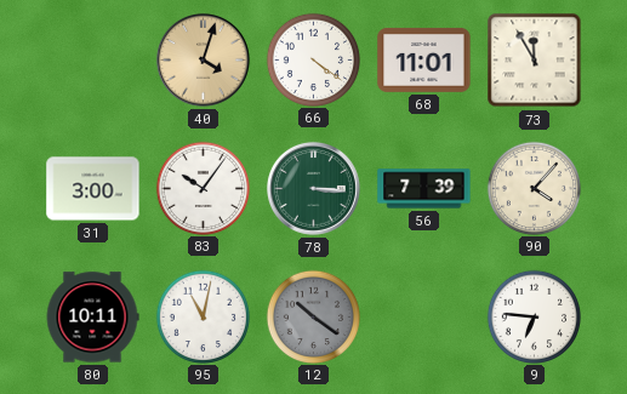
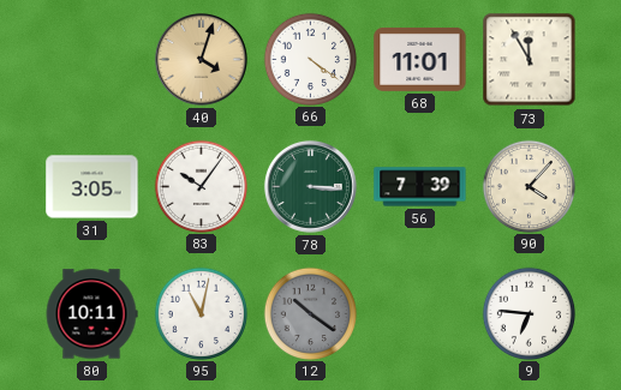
31: 3:00 -> 3:05 (92, 187)
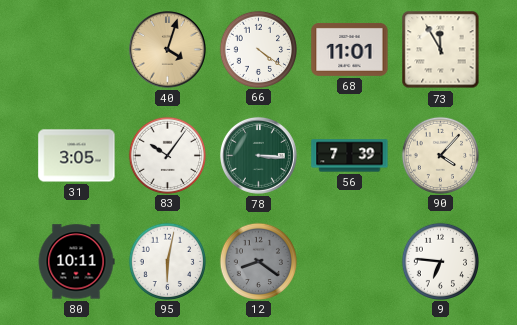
95: 11:02 -> 6:02 (167, 261)
12: 10:21 -> 8:21 (258, 261)
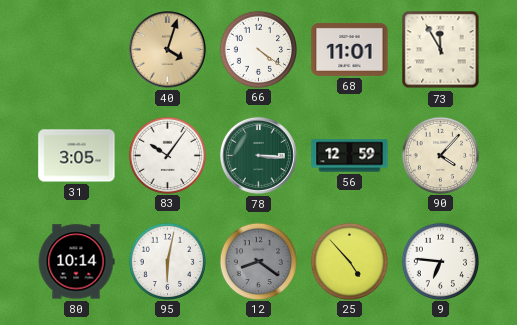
56: 7:39 -> 12:59 (350, 156)
80: 10:11 -> 10:14 (76, 262)
25: none -> 4:53 (349, 261)
